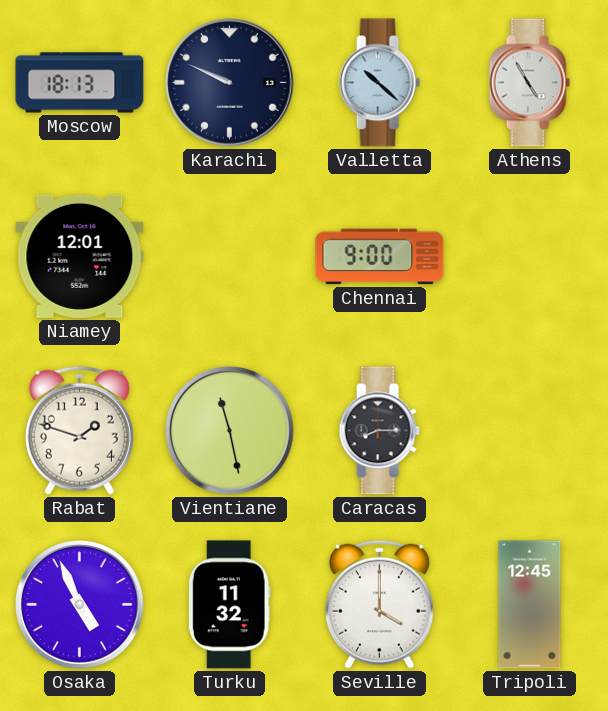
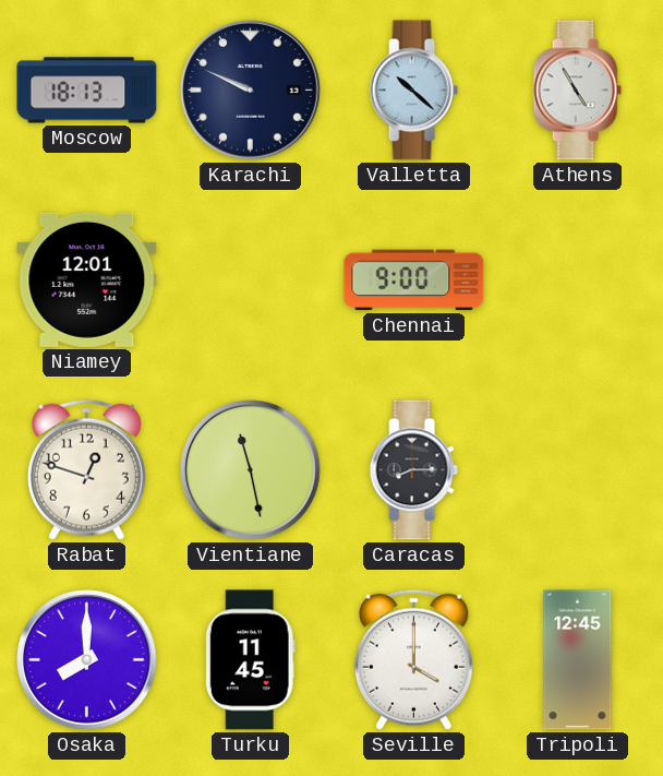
Rabat: 1:48 -> 12:48 (86, 469)
Osaka: 4:56 -> 8:00 (87, 660)
Turku: 11:32 -> 11:45 (250, 660)
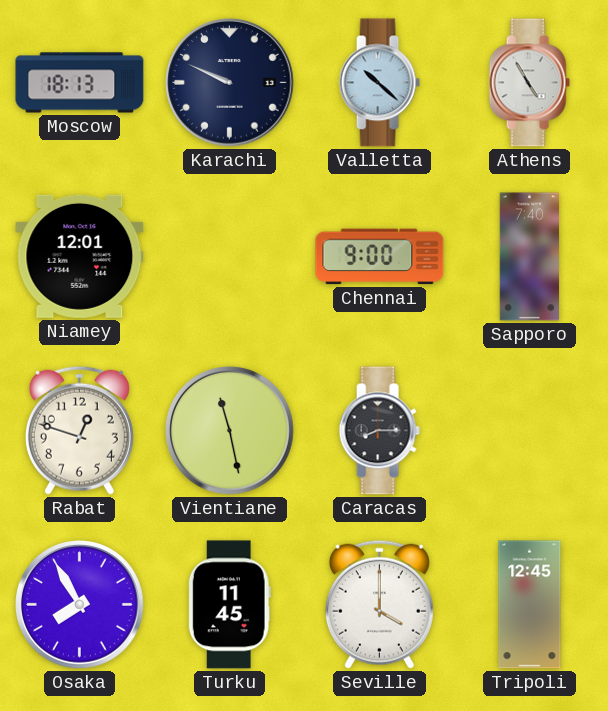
Sapporo: none -> 7:40 (530, 257)
Osaka: 8:00 -> 7:55 (80, 605)
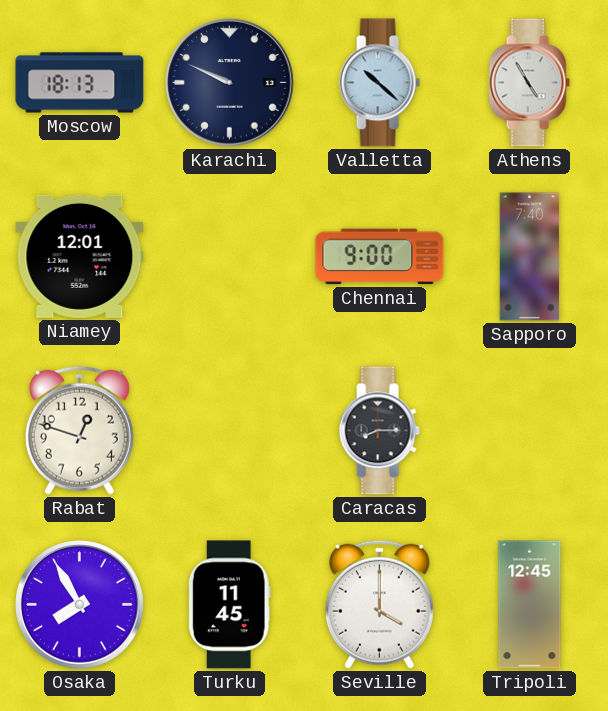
Vientiane: 11:28 -> none (230, 431)
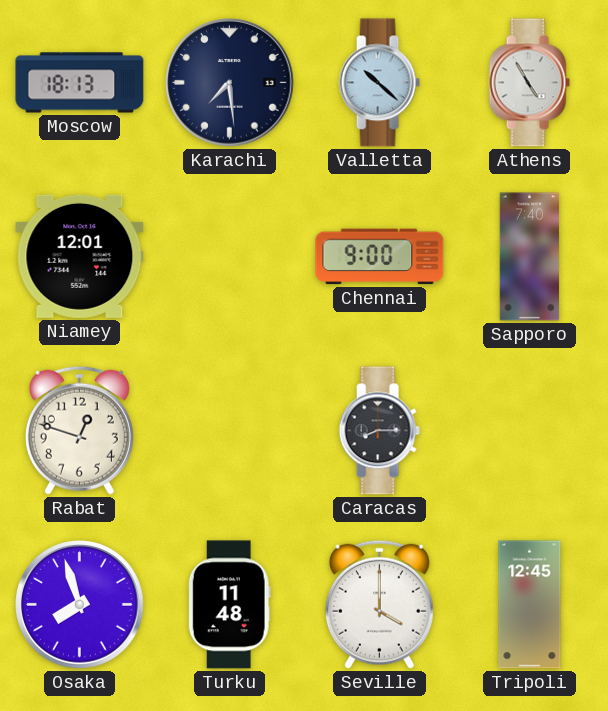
Karachi: 9:49 -> 7:29 (230, 83)
Osaka: 7:55 -> 7:57 (80, 605)
Turku: 11:45 -> 11:48 (229, 605)
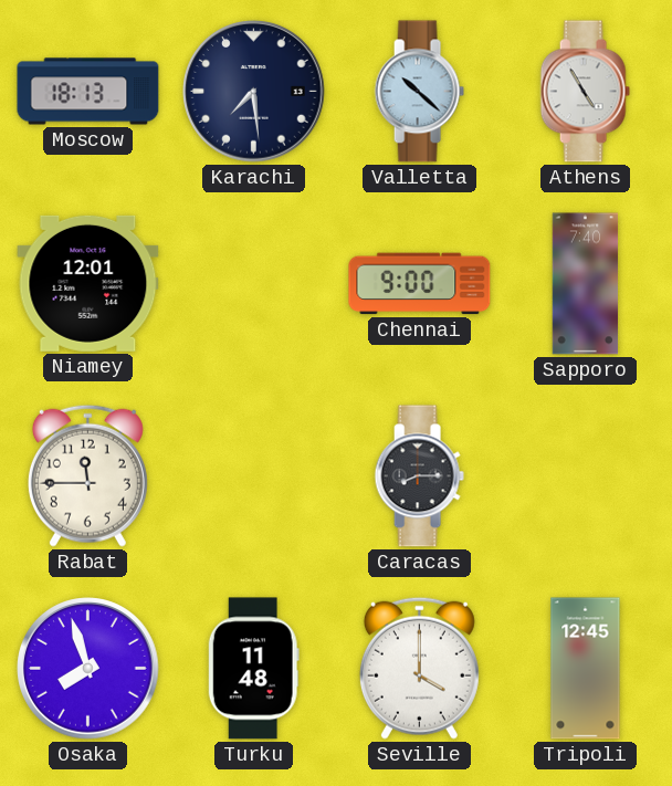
Rabat: 12:48 -> 11:45 (87, 475)
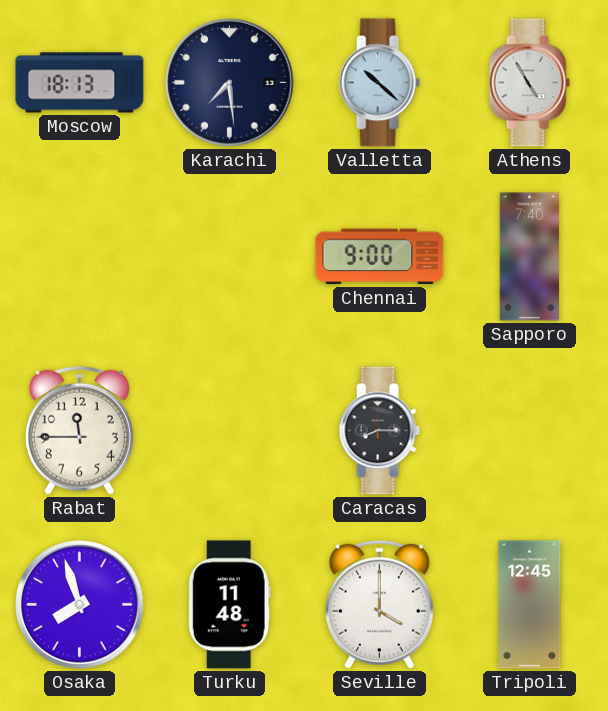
Niamey: 12:01 -> none (88, 283)
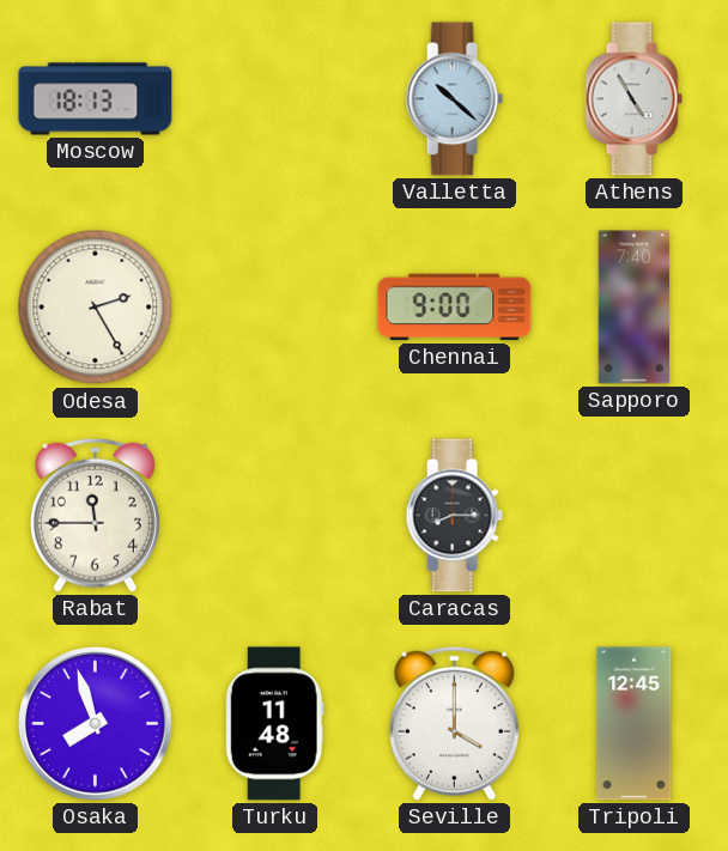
Karachi: 7:29 -> none (230, 83)
Odesa: none -> 2:25 (96, 308)
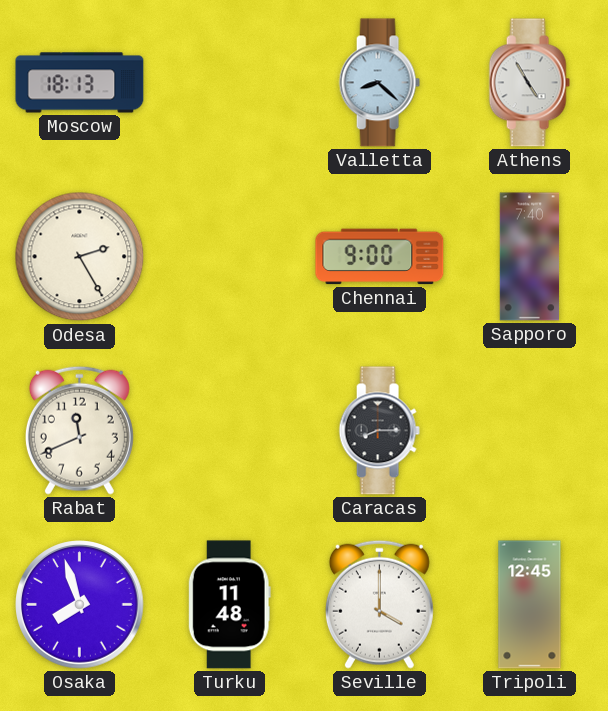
Valletta: 10:22 -> 8:22 (379, 83)
Rabat: 11:45 -> 11:41 (79, 430)
